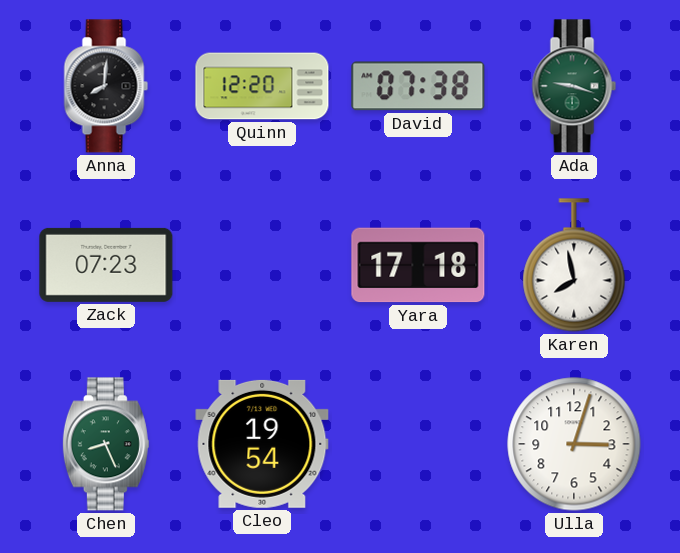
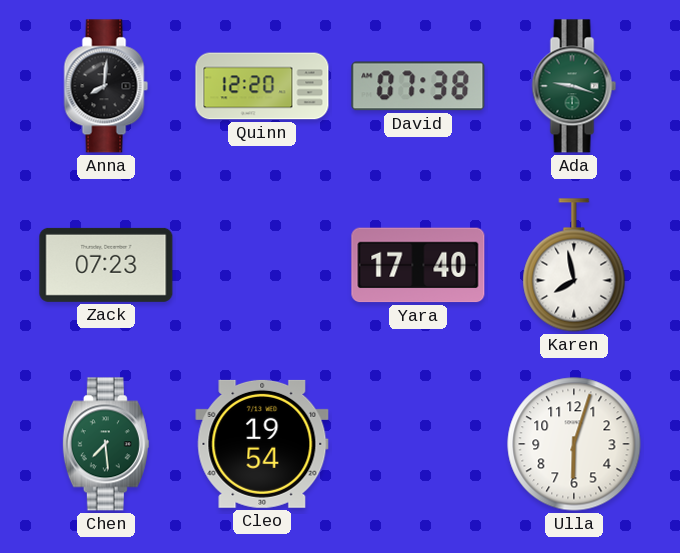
Yara: 17:18 -> 17:40 (418, 265)
Chen: 8:26 -> 7:29 (106, 444)
Ulla: 3:03 -> 6:03 (574, 444)
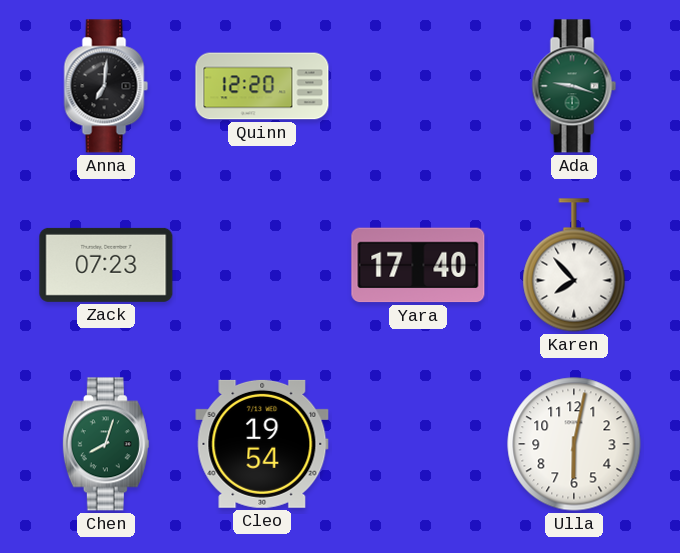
Anna: 8:01 -> 7:01 (106, 86)
David: 07:38 -> none (418, 86)
Karen: 7:58 -> 7:53 (574, 265)
Chen: 7:29 -> 8:03 (106, 444)
Ulla: 6:03 -> 6:02 (574, 444)
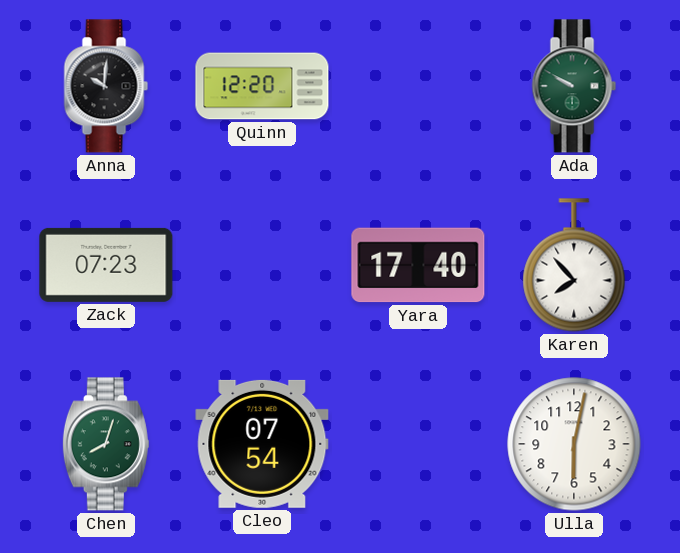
Anna: 7:01 -> 10:01 (106, 86)
Ada: 9:18 -> 9:50 (574, 86)
Cleo: 19:54 -> 07:54 (262, 444)
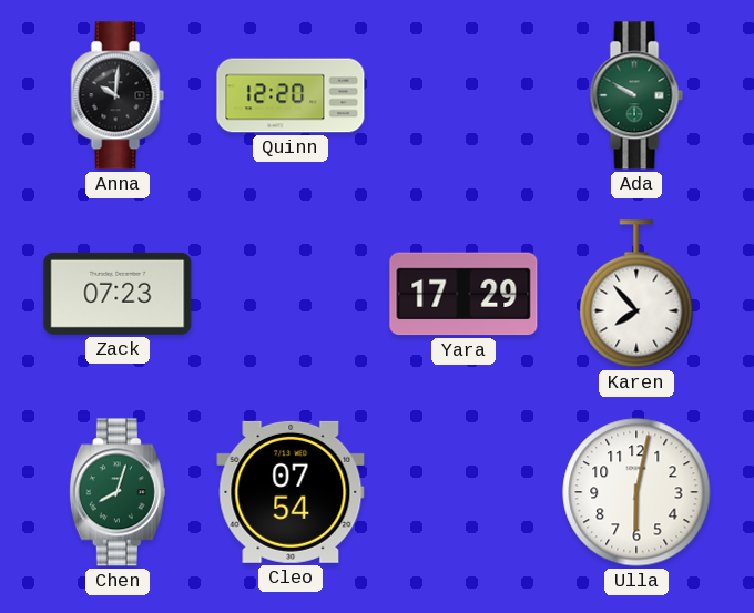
Yara: 17:40 -> 17:29 (463, 294)
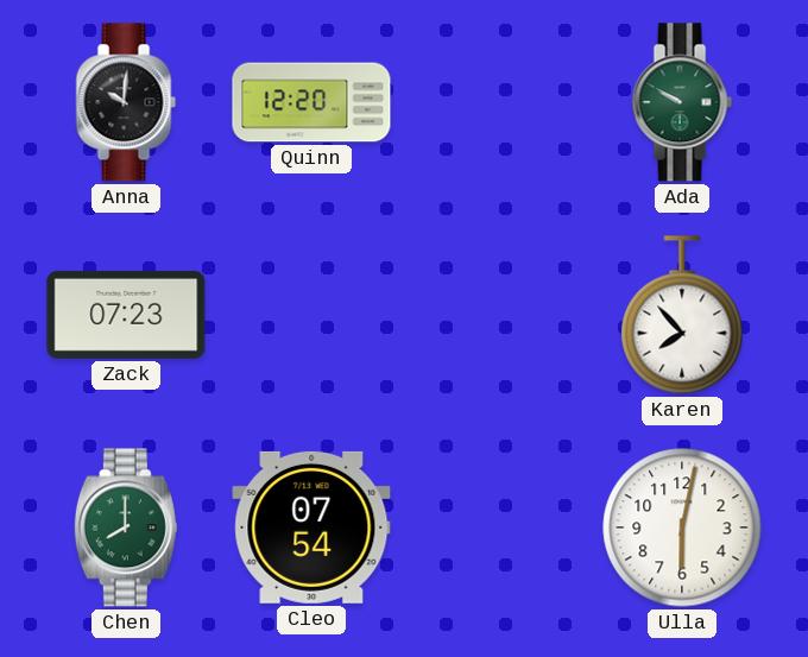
Yara: 17:29 -> none (463, 294)
Chen: 8:03 -> 8:00 (126, 528)
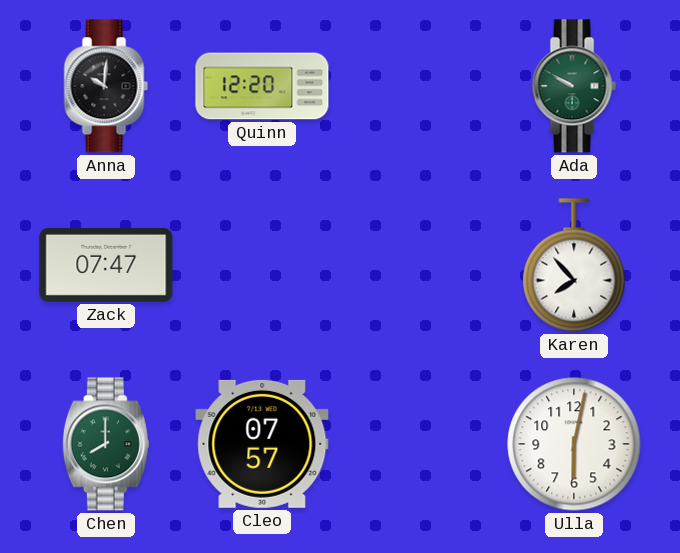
Zack: 07:23 -> 07:47 (106, 265)
Cleo: 07:54 -> 07:57 (262, 444)
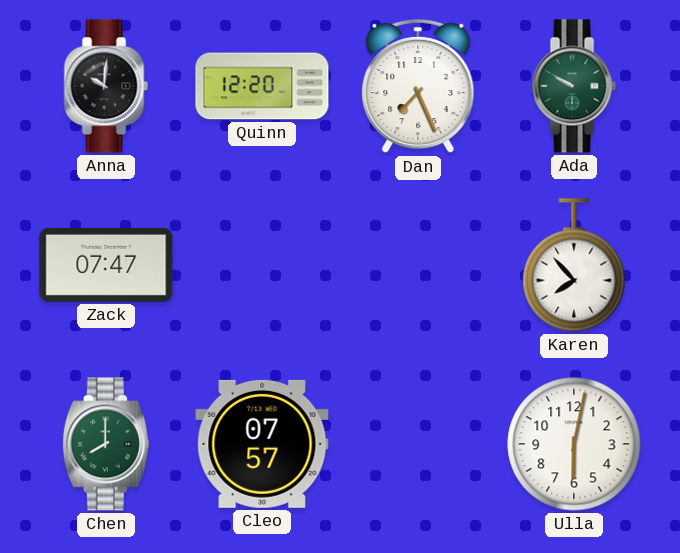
Dan: none -> 7:26 (418, 86)
